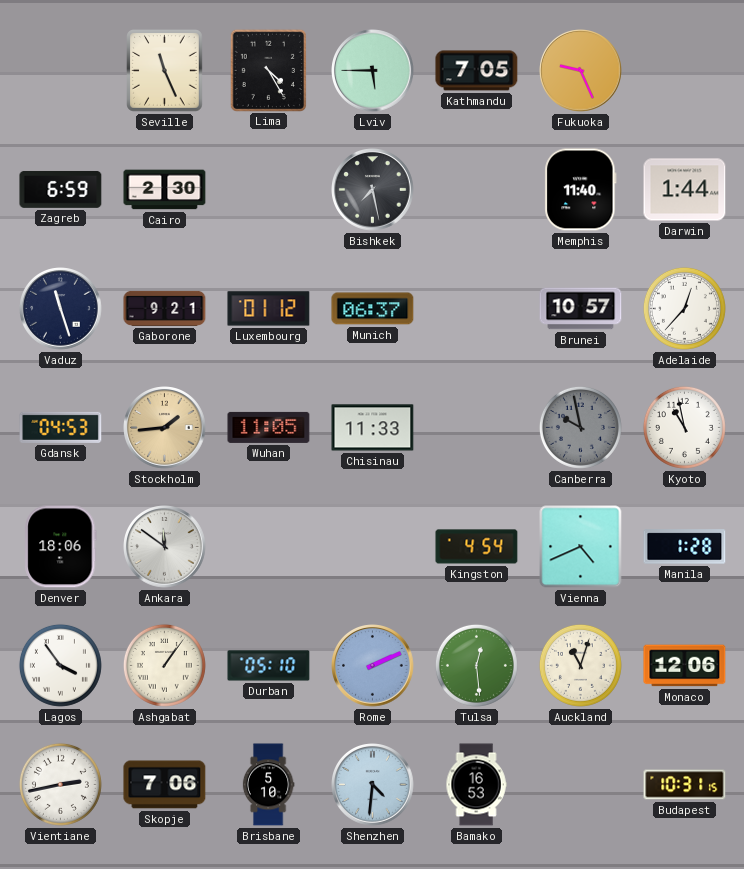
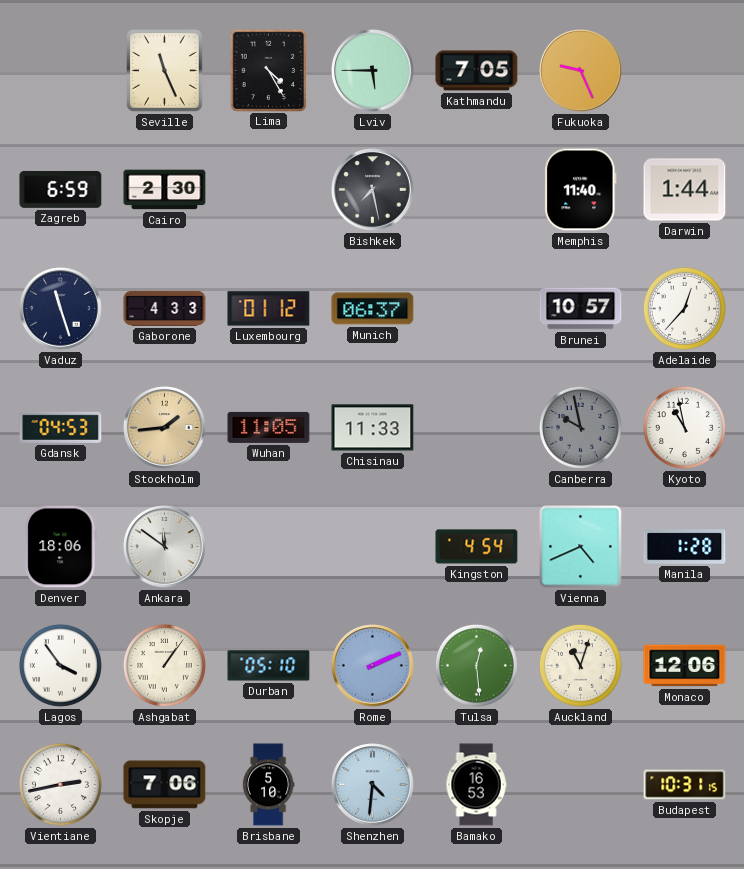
Gaborone: 9:21 -> 4:33 (165, 308)
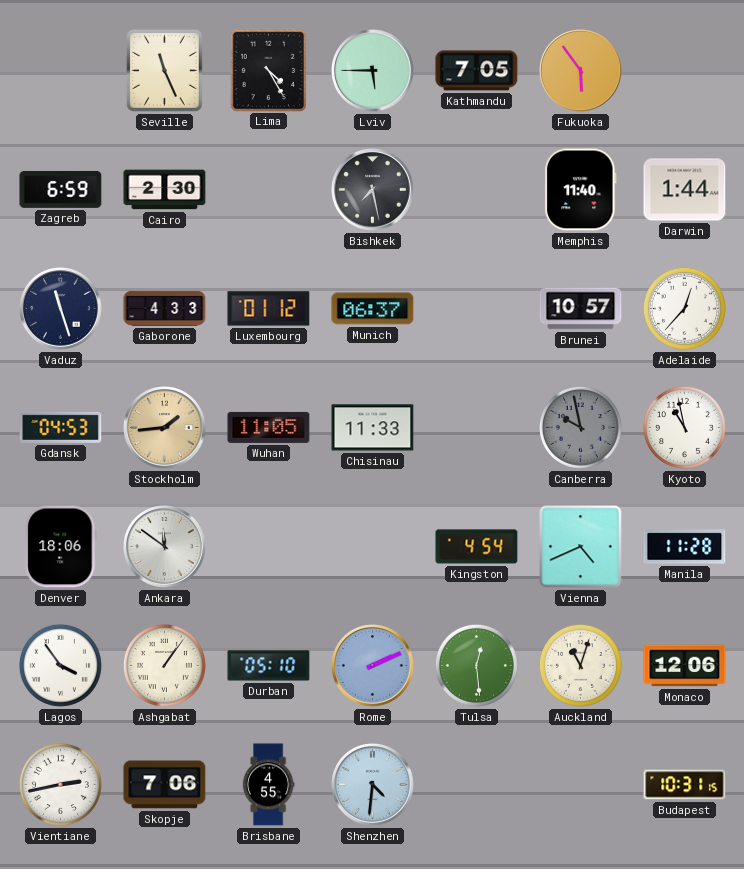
Fukuoka: 9:26 -> 5:54 (581, 71)
Manila: 1:28 -> 11:28 (685, 547)
Brisbane: 5:10 -> 4:55 (268, 785)
Bamako: 16:53 -> none (476, 785)
